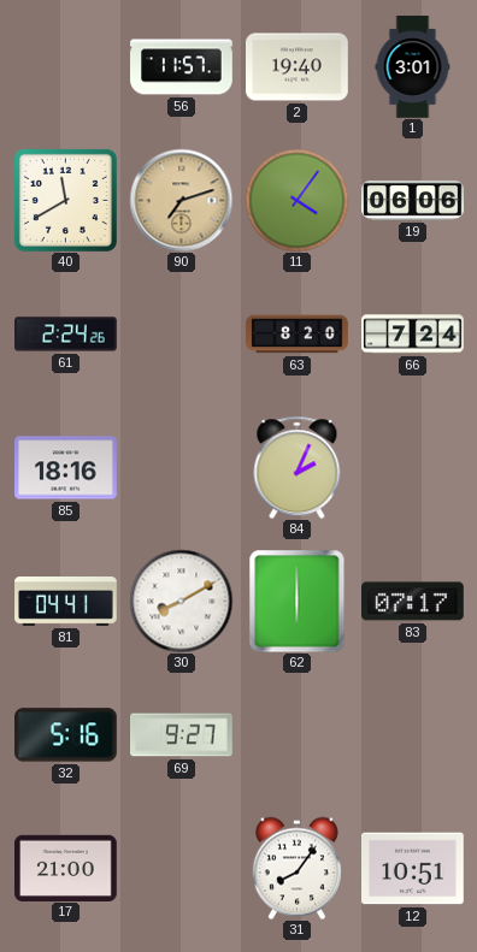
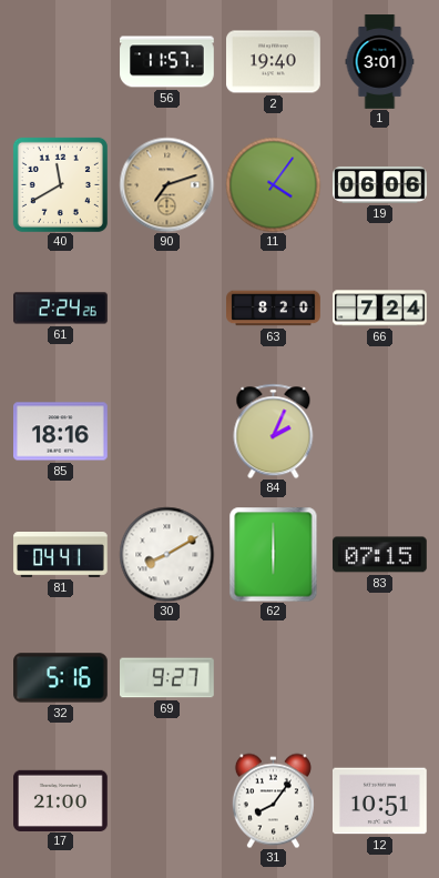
83: 07:17 -> 07:15 (380, 555)
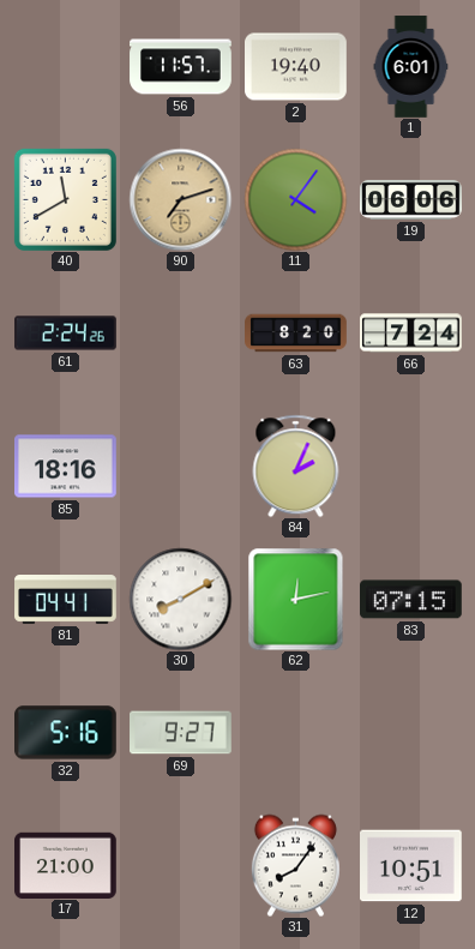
1: 3:01 -> 6:01 (411, 67)
62: 6:00 -> 12:13 (296, 599)
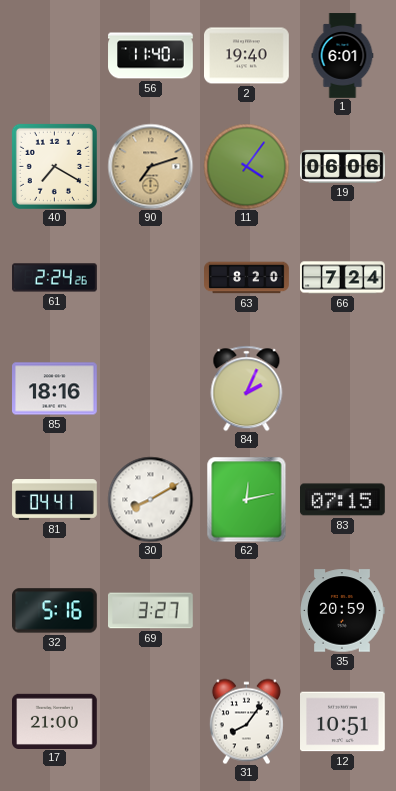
56: 11:57 -> 11:40 (151, 56)
40: 11:40 -> 7:20 (54, 166)
69: 9:27 -> 3:27 (151, 611)
35: none -> 20:59 (342, 611)
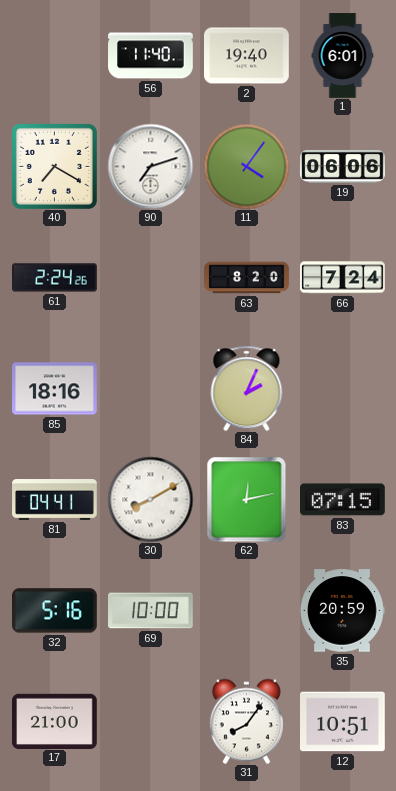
90 dial: champagne -> white (150, 166)
69: 3:27 -> 10:00 (151, 611)
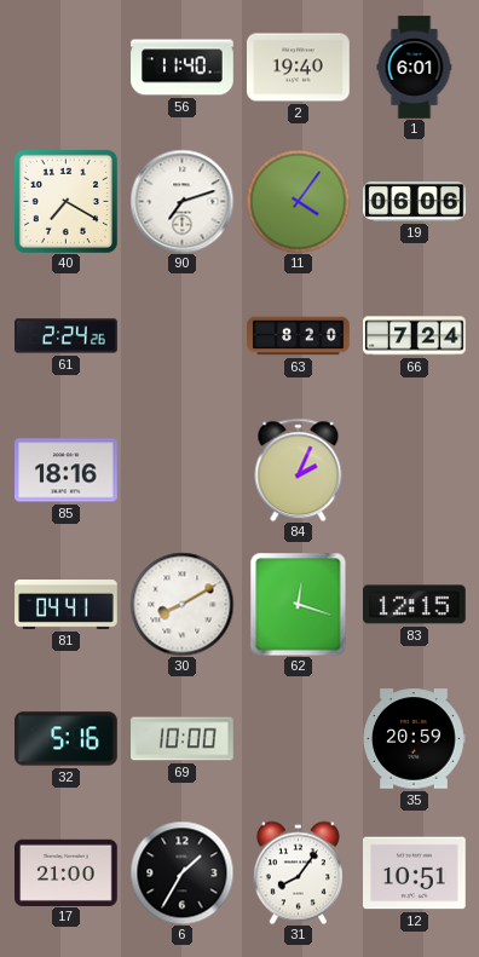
62: 12:13 -> 12:18 (299, 604)
83: 07:15 -> 12:15 (415, 605)
6: none -> 1:35 (181, 872)
